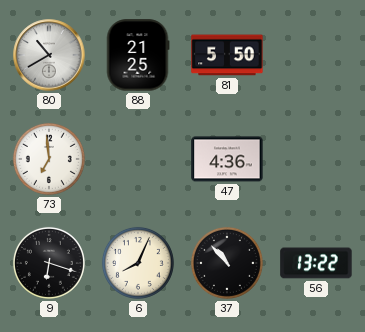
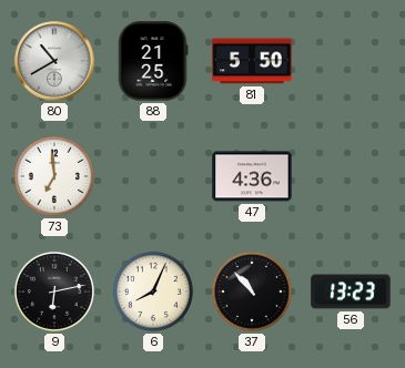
9: 6:18 -> 6:13 (54, 292)
56: 13:22 -> 13:23 (351, 292)
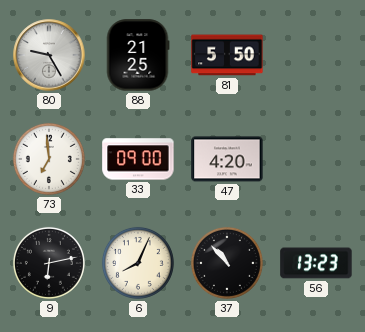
80: 10:40 -> 9:25 (49, 55)
33: none -> 09:00 (138, 159)
47: 4:36 -> 4:20 (227, 159)
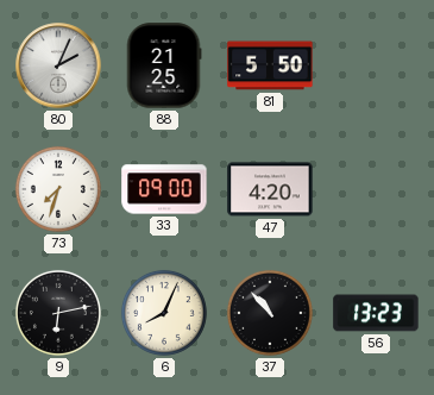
80: 9:25 -> 2:04 (58, 65)
73: 6:59 -> 7:33 (58, 189)
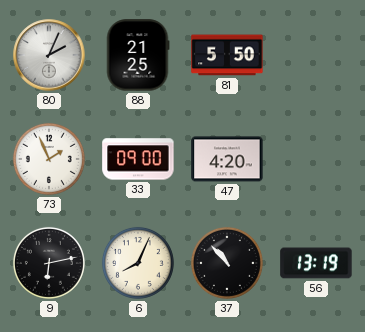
73: 7:33 -> 1:56 (49, 159)
56: 13:23 -> 13:19 (316, 263)
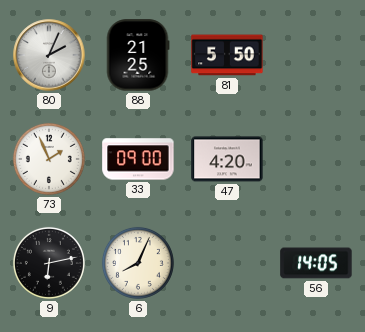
37: 10:53 -> none (227, 263)
56: 13:19 -> 14:05 (316, 263)
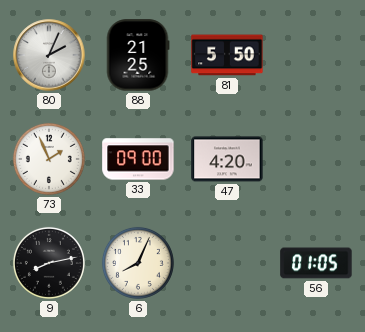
9: 6:13 -> 8:13 (49, 263)
56: 14:05 -> 01:05 (316, 263)
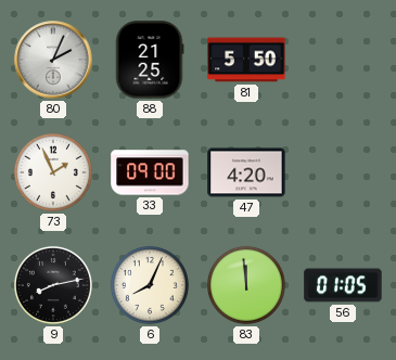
83: none -> 11:59 (246, 285)
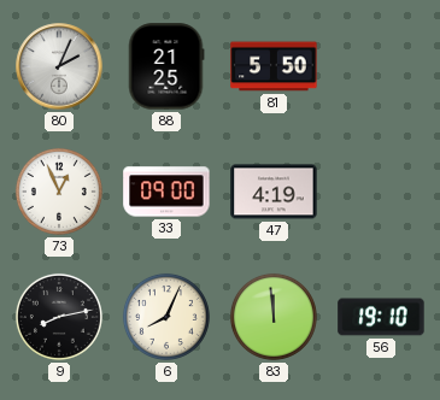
73: 1:56 -> 12:56 (59, 192)
47: 4:20 -> 4:19 (274, 192)
56: 01:05 -> 19:10 (381, 317)
